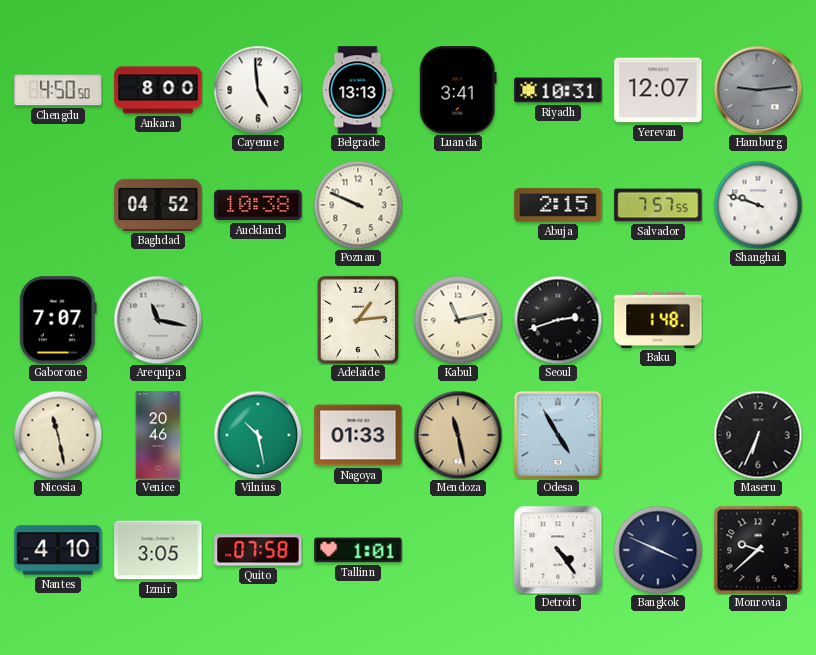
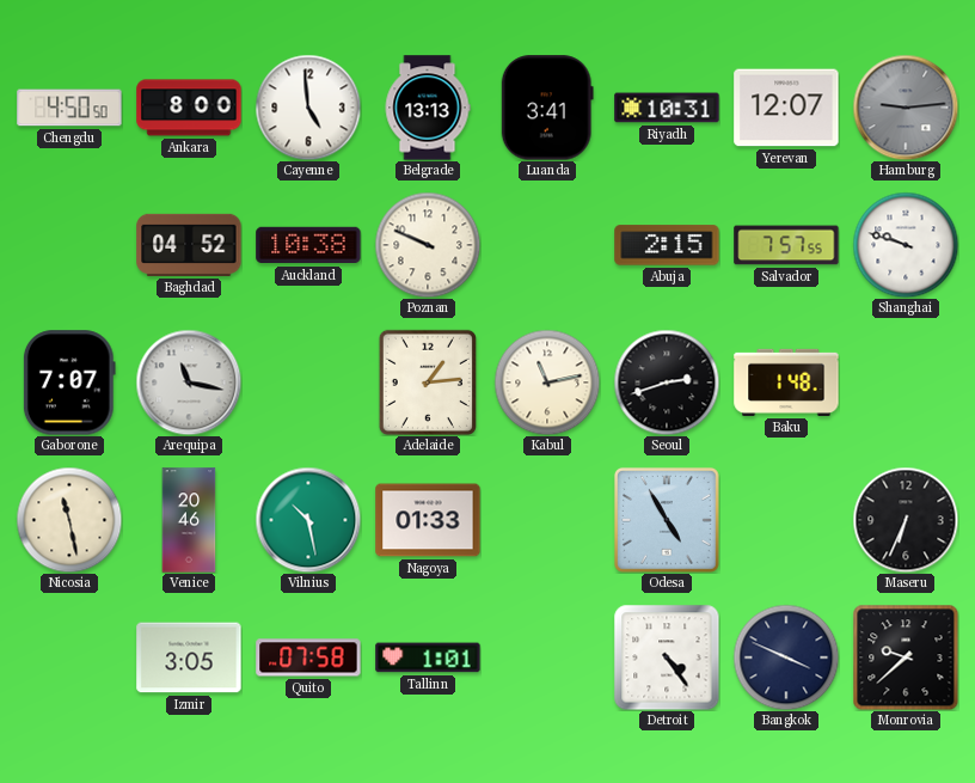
Mendoza: 11:28 -> none (458, 435)
Nantes: 4:10 -> none (58, 550)
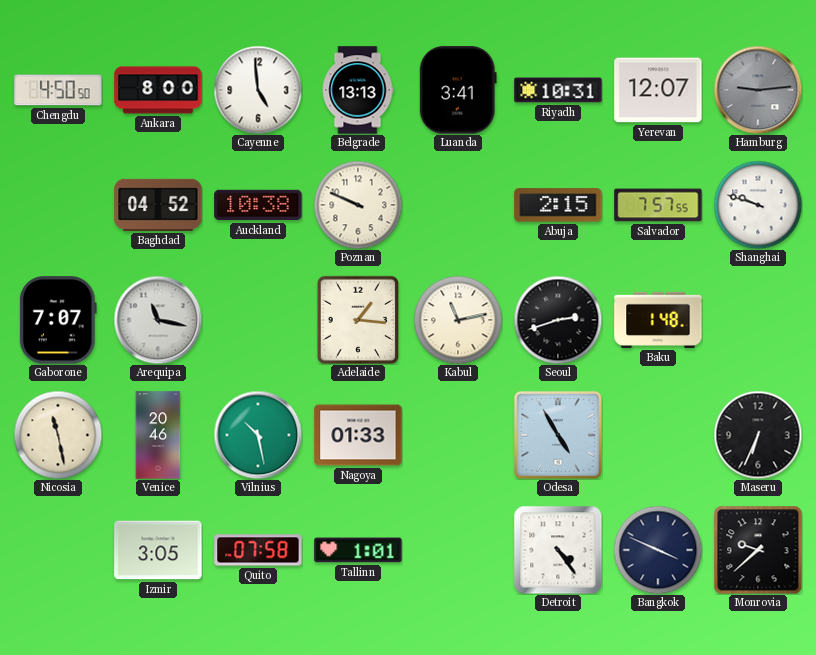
Adelaide: 1:14 -> 1:16 (358, 320)
